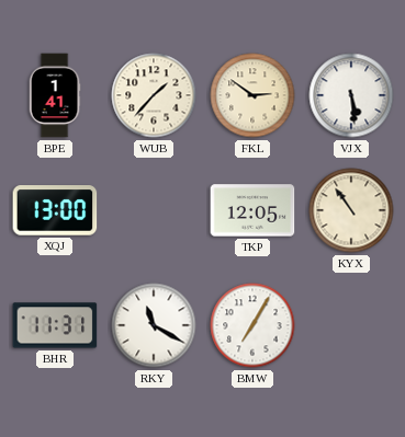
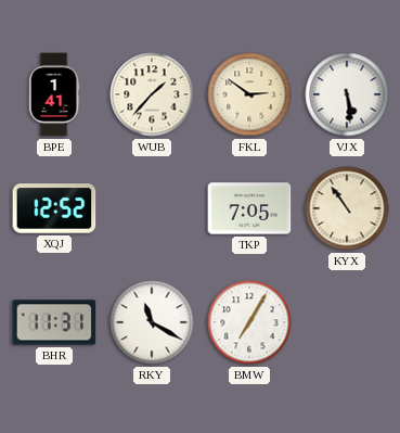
XQJ: 13:00 -> 12:52 (54, 208)
TKP: 12:05 -> 7:05 (249, 208)
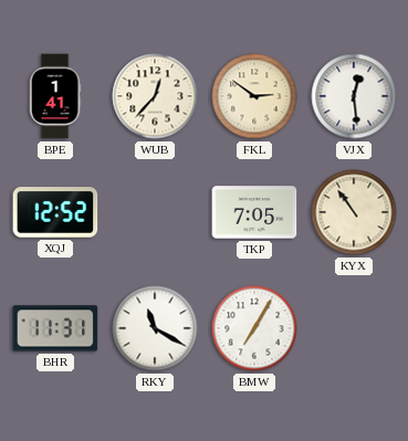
WUB: 1:37 -> 12:37 (155, 96)
VJX: 5:29 -> 12:29 (354, 96)
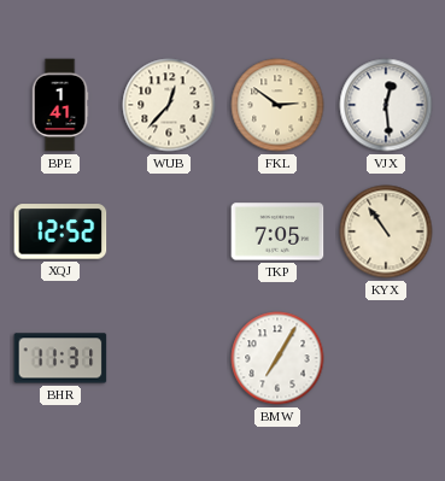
RKY: 11:20 -> none (155, 328)
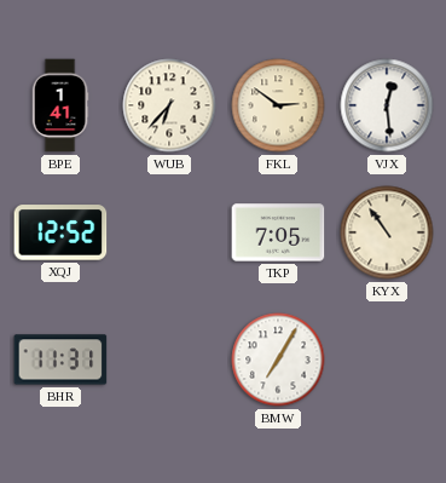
WUB: 12:37 -> 6:37 (169, 105)
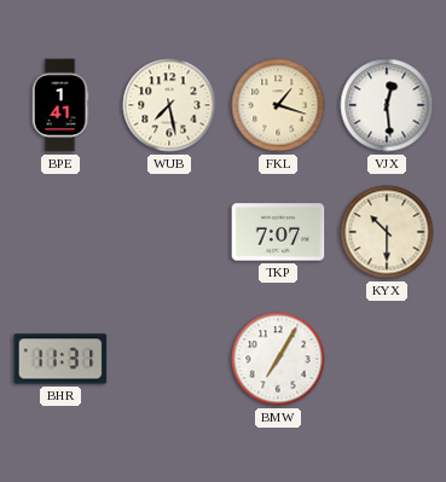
WUB: 6:37 -> 7:28 (169, 105)
FKL: 2:51 -> 1:18 (278, 105)
XQJ: 12:52 -> none (60, 232)
TKP: 7:05 -> 7:07 (278, 232)
KYX: 10:54 -> 10:30 (387, 232)
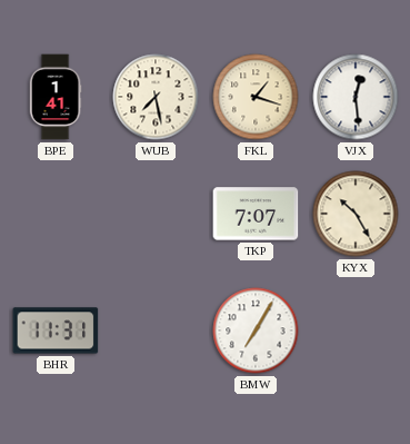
KYX: 10:30 -> 10:25 (356, 214)
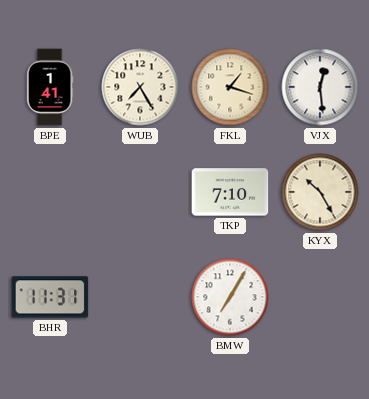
WUB: 7:28 -> 7:25 (140, 87)
TKP: 7:07 -> 7:10 (230, 192)
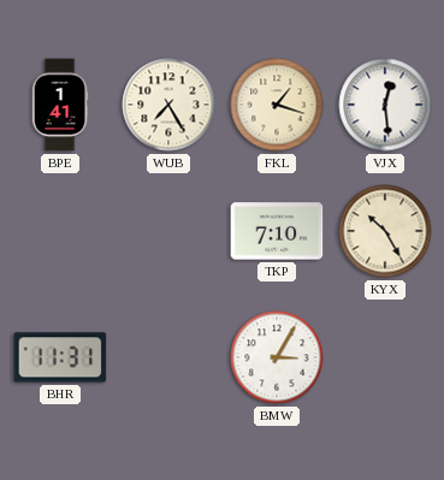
BMW: 7:05 -> 3:05 (277, 357)
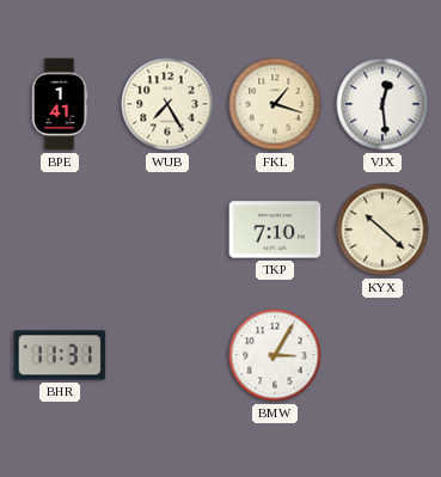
KYX: 10:25 -> 10:22 (382, 230)
